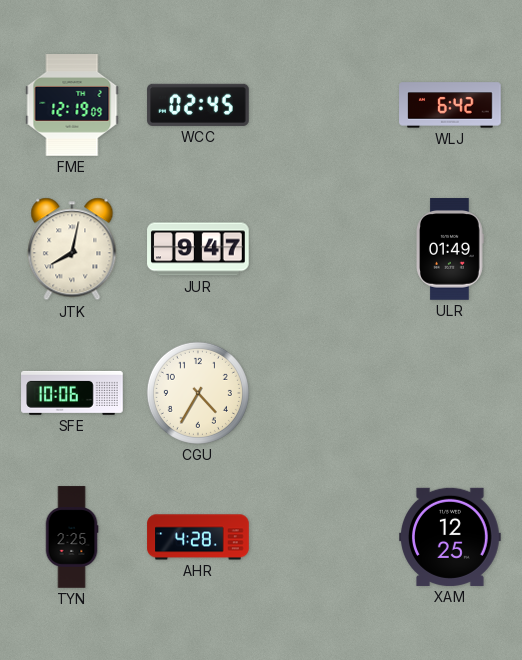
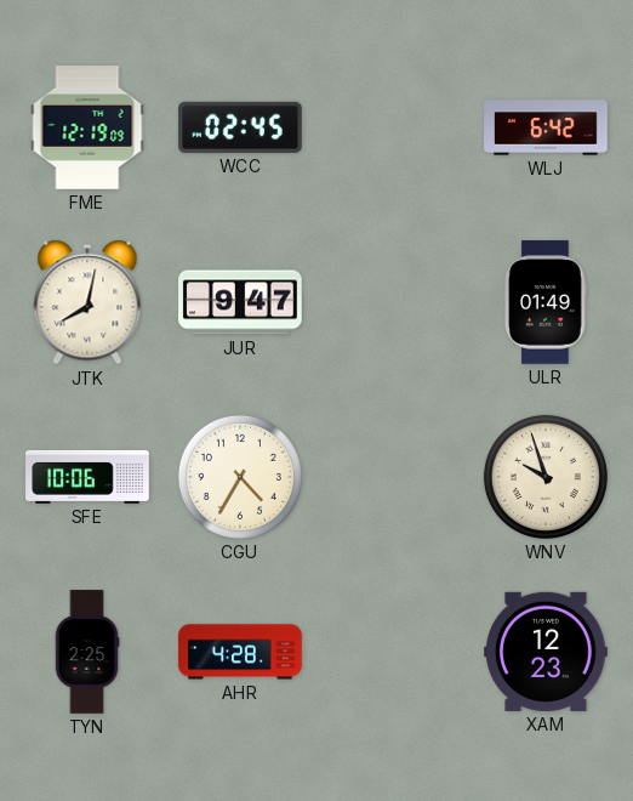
WNV: none -> 9:57 (546, 477)
XAM: 12:25 -> 12:23 (546, 652)
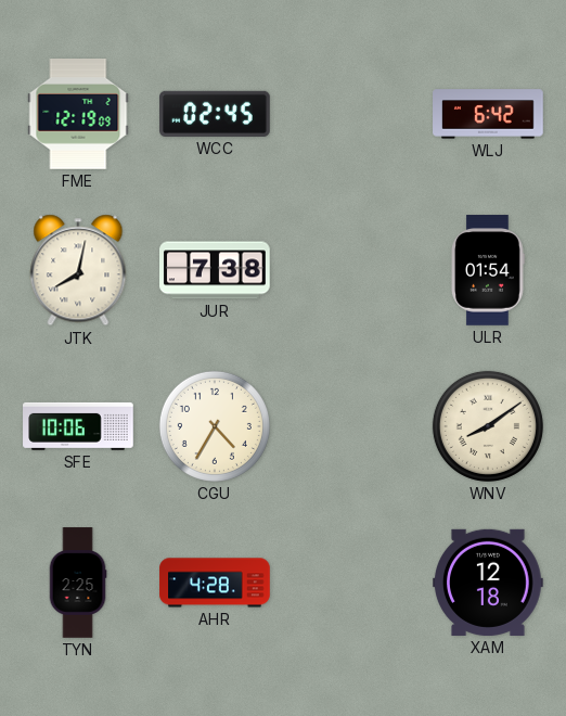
JUR: 9:47 -> 7:38 (215, 270)
ULR: 01:49 -> 01:54 (488, 270)
WNV: 9:57 -> 8:09 (488, 426)
XAM: 12:23 -> 12:18 (488, 583)
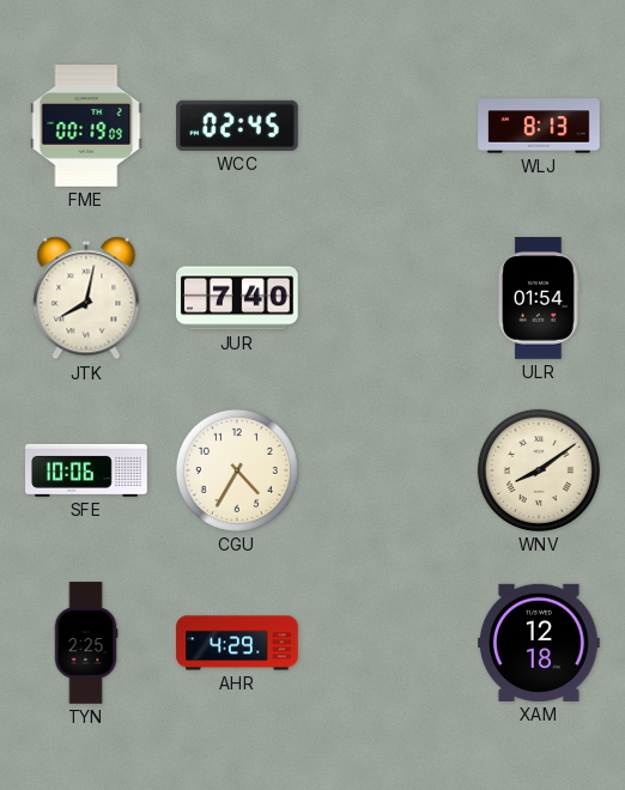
FME: 12:19 -> 00:19 (86, 126)
WLJ: 6:42 -> 8:13 (539, 126)
JUR: 7:38 -> 7:40 (237, 298)
AHR: 4:28 -> 4:29 (237, 643)
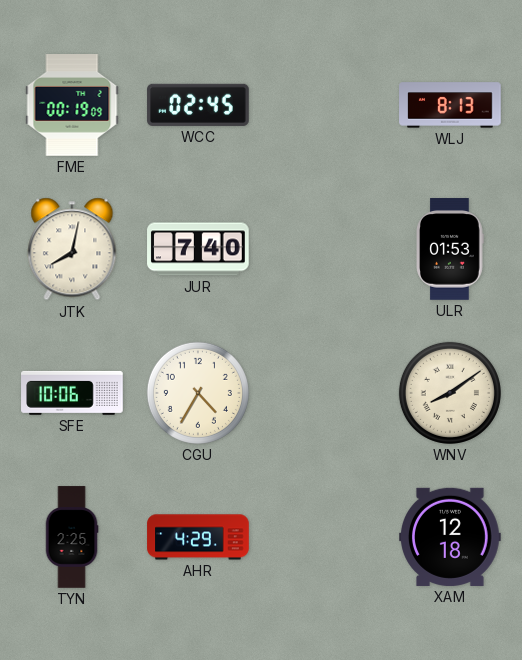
ULR: 01:54 -> 01:53 (450, 249)
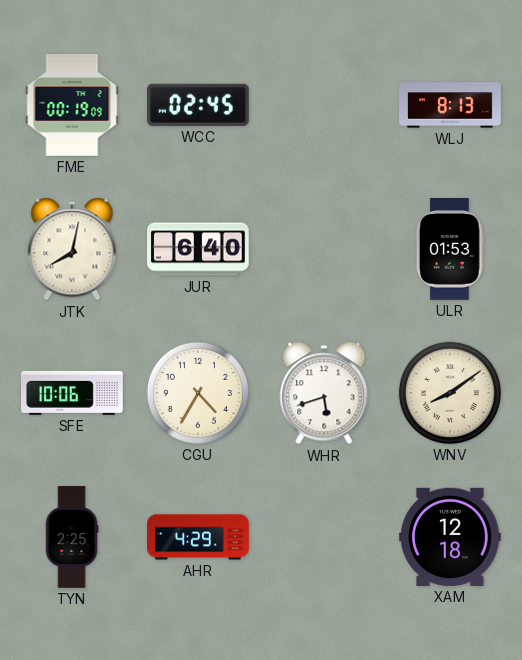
JUR: 7:40 -> 6:40 (198, 249)
WHR: none -> 5:42 (324, 393)
